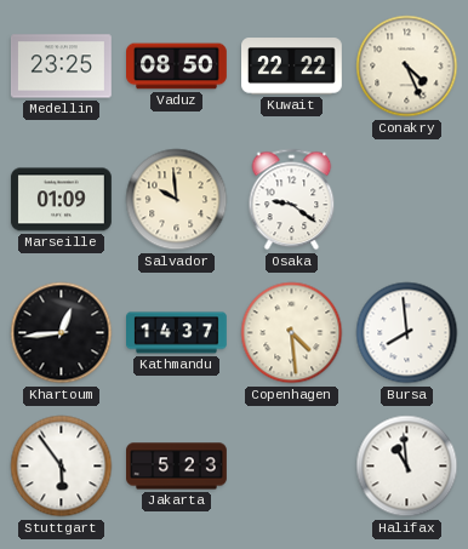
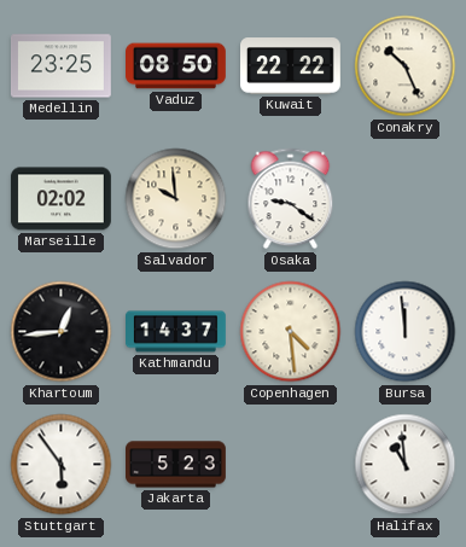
Conakry: 4:26 -> 10:26 (406, 66)
Marseille: 01:09 -> 02:02 (60, 199)
Bursa: 7:59 -> 11:59 (406, 332)
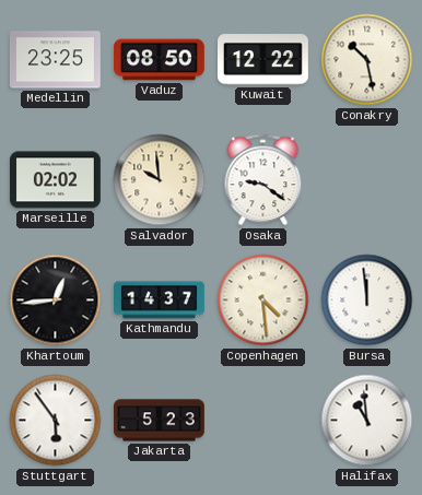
Kuwait: 22:22 -> 12:22 (263, 60)
Conakry: 10:26 -> 10:28 (367, 60)
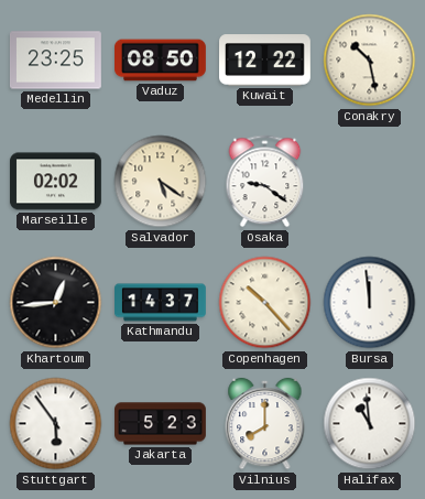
Salvador: 9:59 -> 5:21 (161, 182)
Copenhagen: 4:29 -> 10:23 (265, 303)
Vilnius: none -> 8:00 (265, 424)
